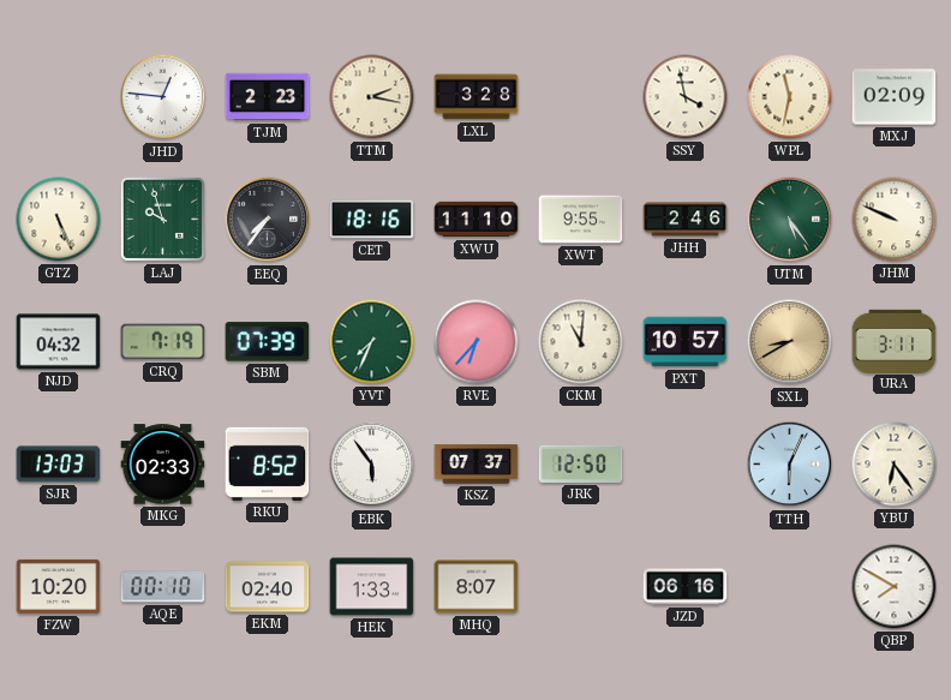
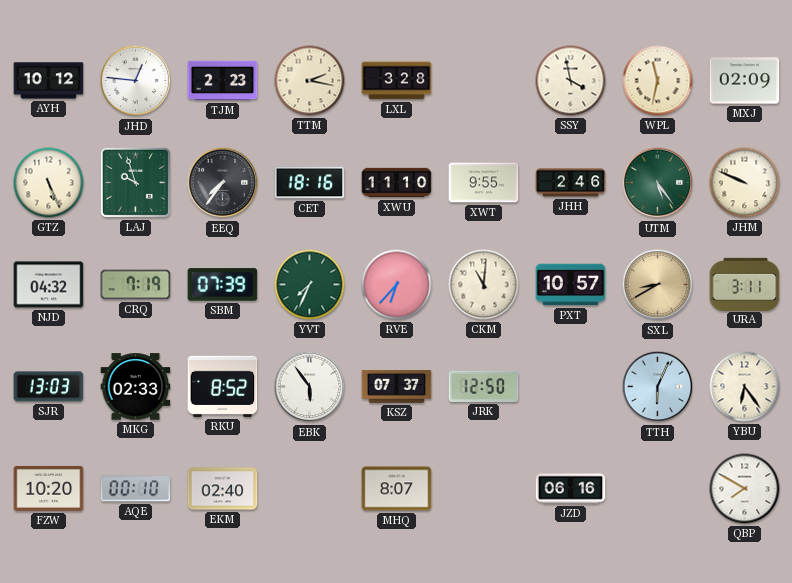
AYH: none -> 10:12 (49, 81)
HEK: 1:33 -> none (372, 587)
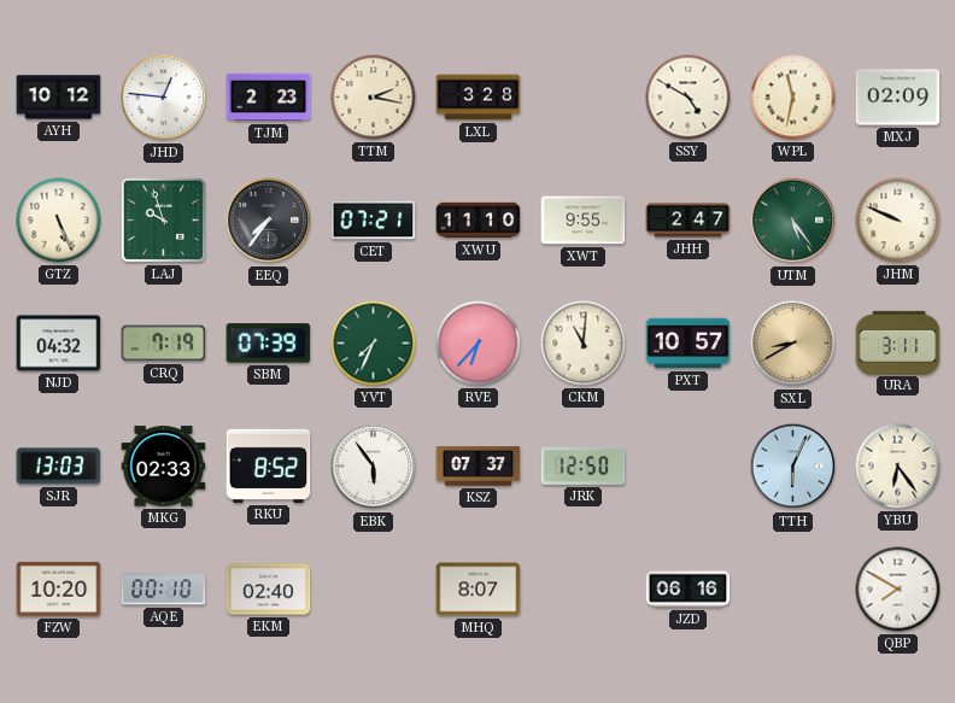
SSY: 3:58 -> 4:50 (689, 98)
CET: 18:16 -> 07:21 (374, 221)
JHH: 2:46 -> 2:47 (689, 221)
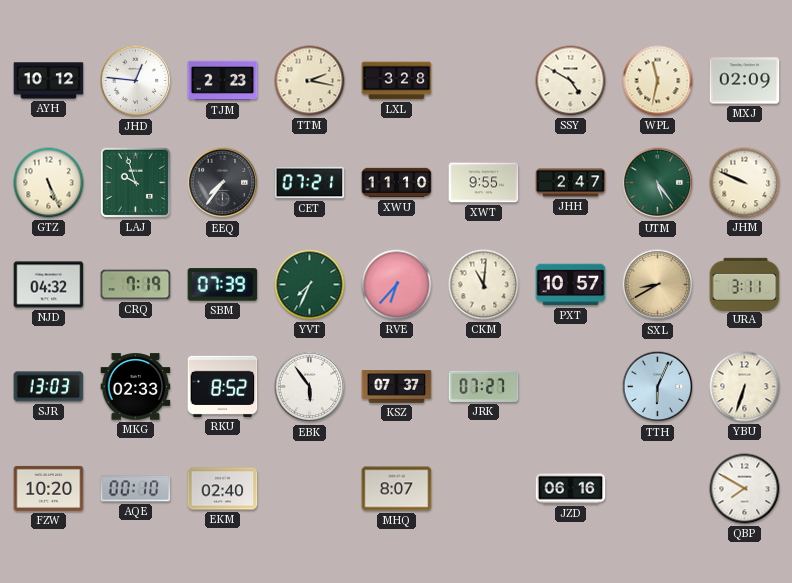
JRK: 12:50 -> 07:27 (484, 386)
YBU: 6:24 -> 6:33 (745, 387)
